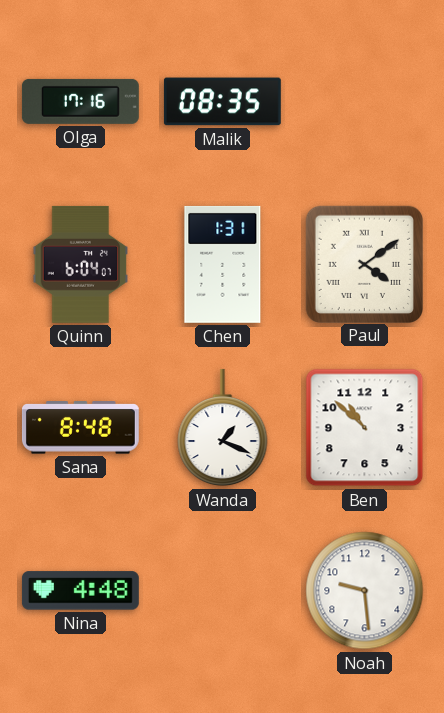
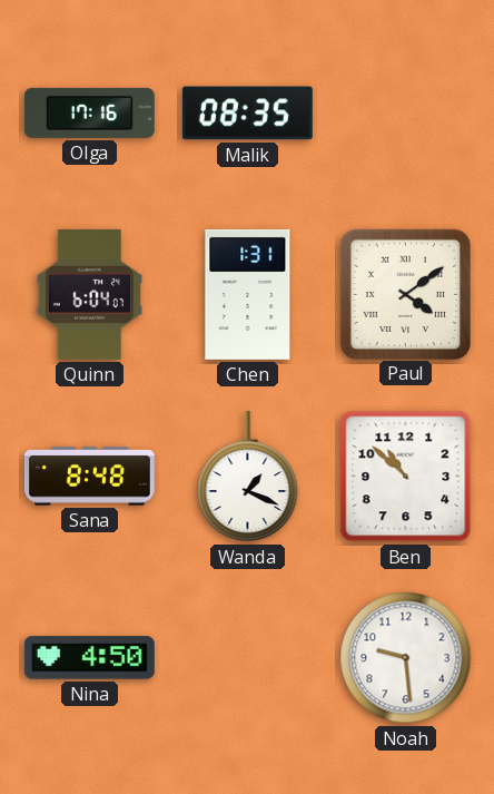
Nina: 4:48 -> 4:50 (89, 658)
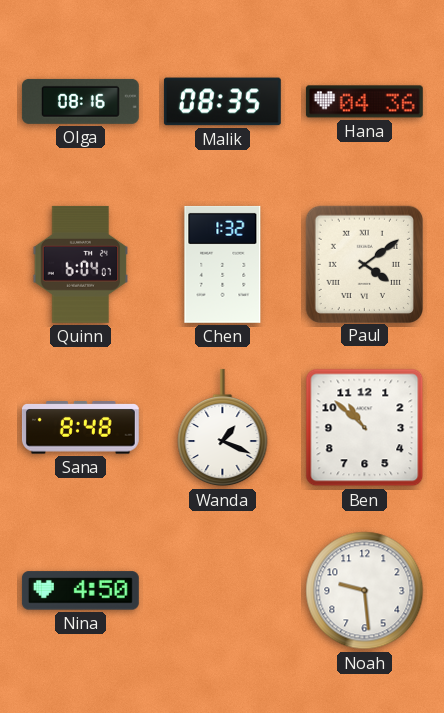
Olga: 17:16 -> 08:16 (80, 101)
Hana: none -> 04:36 (364, 102)
Chen: 1:31 -> 1:32 (223, 264)
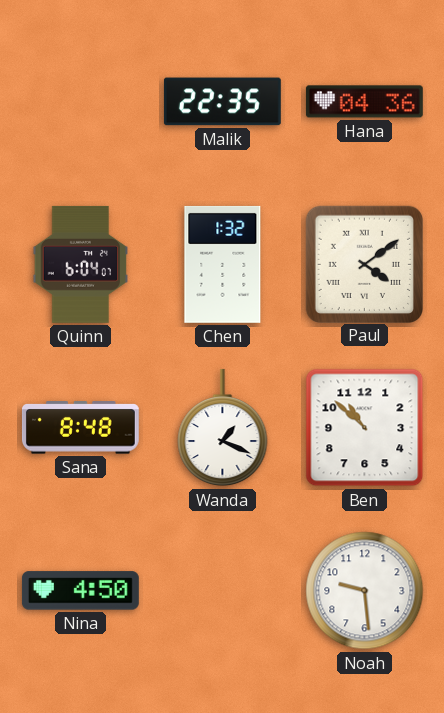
Olga: 08:16 -> none (80, 101)
Malik: 08:35 -> 22:35 (222, 102)
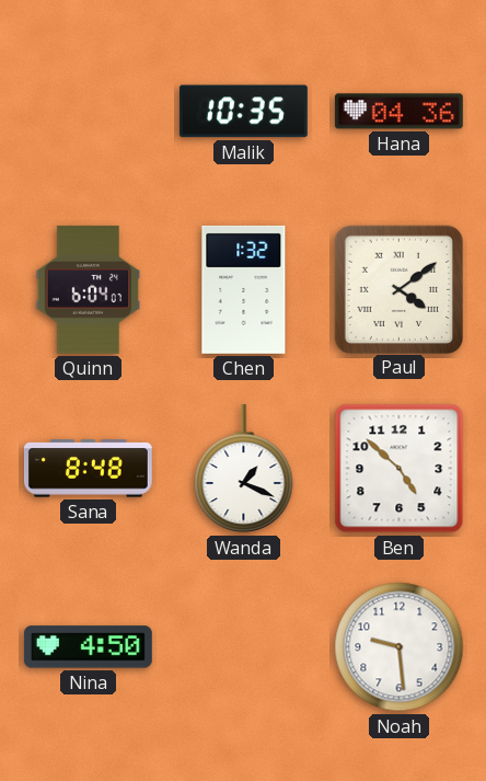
Malik: 22:35 -> 10:35 (243, 112)
Ben: 10:52 -> 4:52 (400, 469)
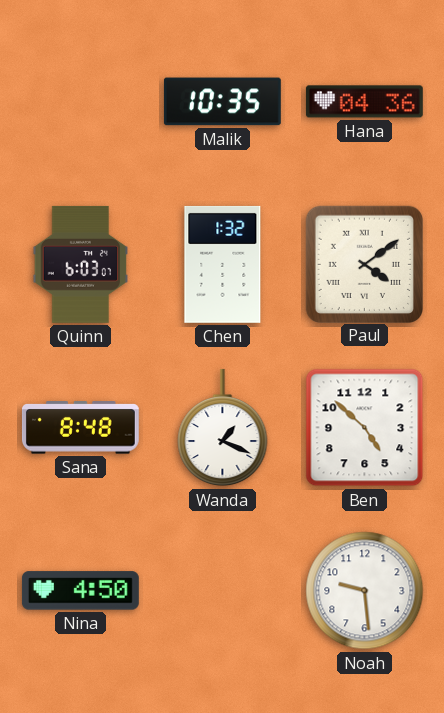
Quinn: 6:04 -> 6:03 (81, 264)
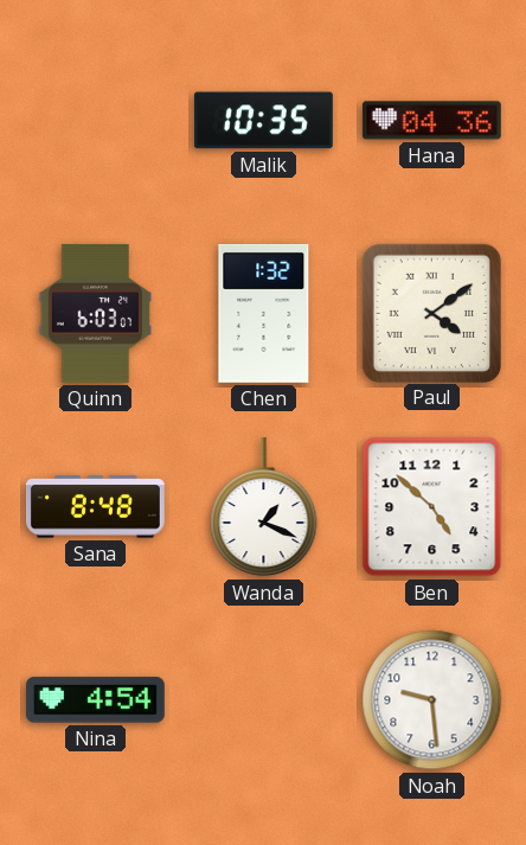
Nina: 4:50 -> 4:54 (95, 700)
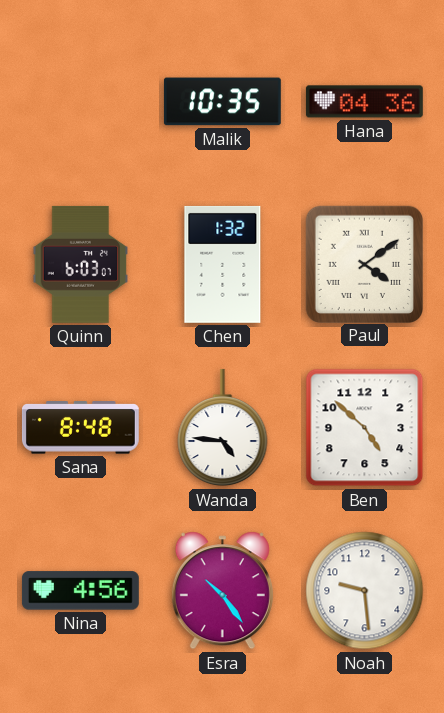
Wanda: 1:19 -> 4:46 (223, 428)
Nina: 4:54 -> 4:56 (80, 591)
Esra: none -> 10:24 (222, 591)
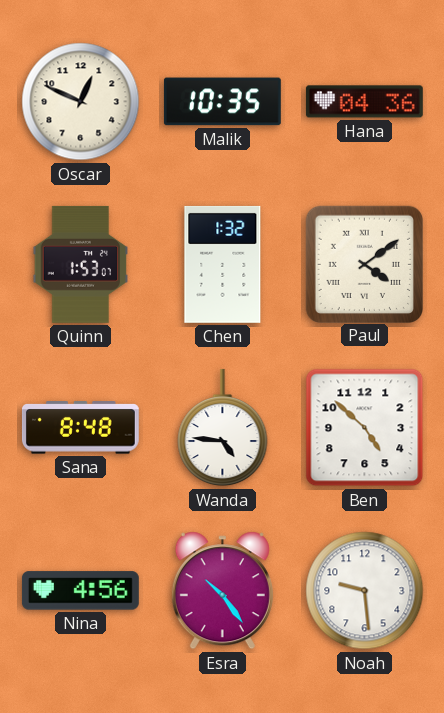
Oscar: none -> 12:49 (81, 102)
Quinn: 6:03 -> 1:53 (81, 264)
